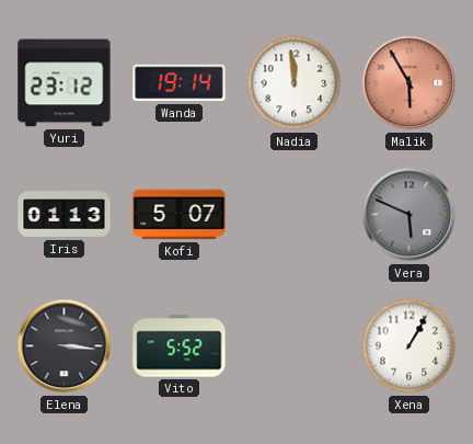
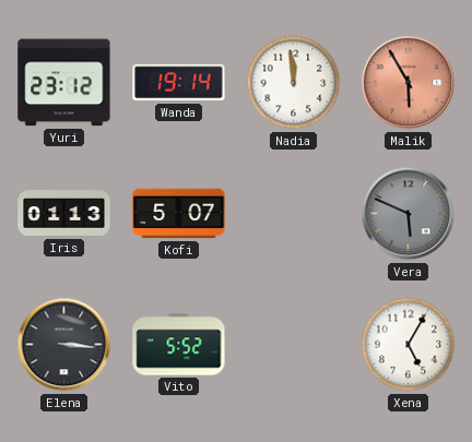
Xena: 1:05 -> 5:05 (409, 345)
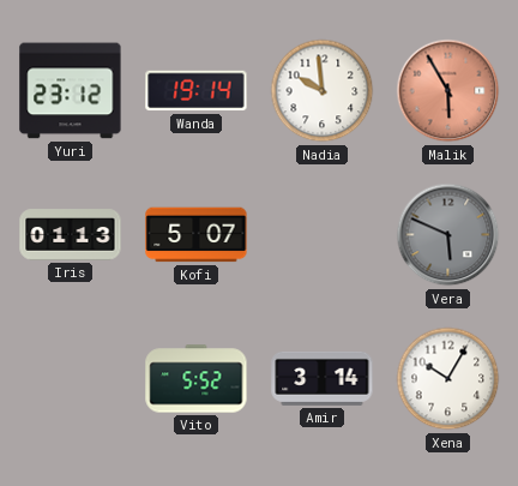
Nadia: 11:59 -> 9:59 (323, 91)
Elena: 3:16 -> none (64, 345)
Amir: none -> 3:14 (323, 378)
Xena: 5:05 -> 10:05 (448, 379)
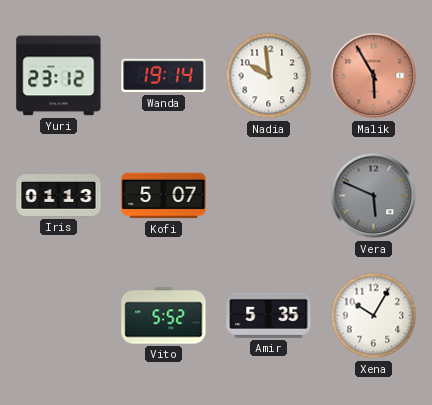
Amir: 3:14 -> 5:35 (269, 315)
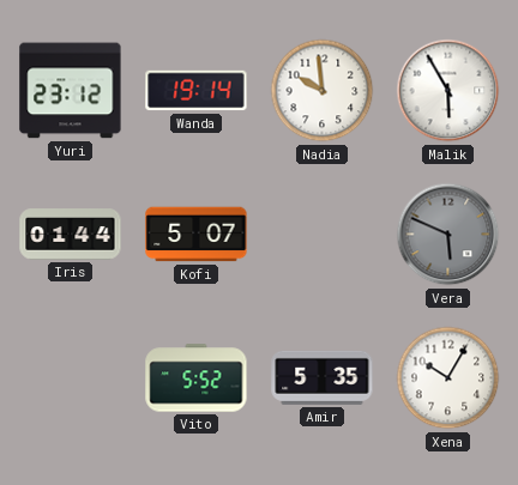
Malik dial: salmon -> white (448, 91)
Iris: 01:13 -> 01:44 (71, 235)
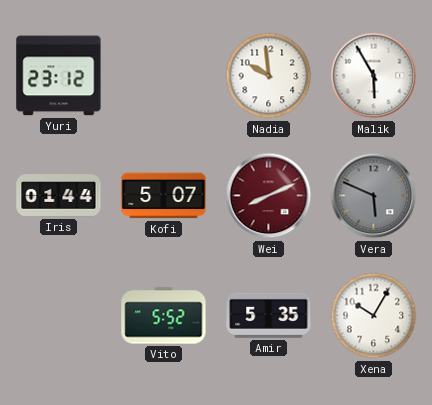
Wanda: 19:14 -> none (197, 91)
Wei: none -> 8:11 (269, 196)
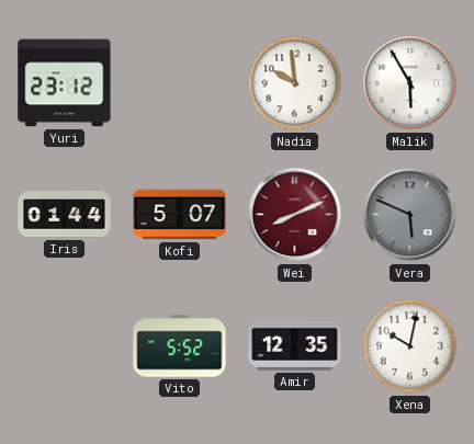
Amir: 5:35 -> 12:35 (295, 345)
Xena: 10:05 -> 10:02 (410, 346)
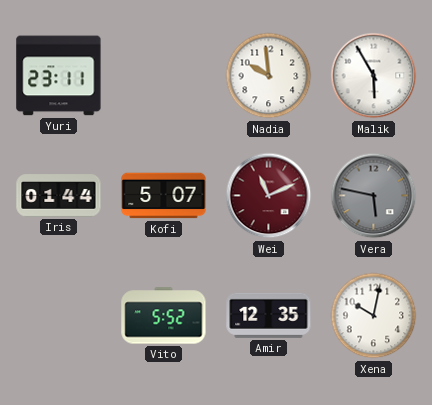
Yuri: 23:12 -> 23:11 (59, 76)
Wei: 8:11 -> 11:11 (269, 196)
Vera: 5:49 -> 5:47 (374, 196)
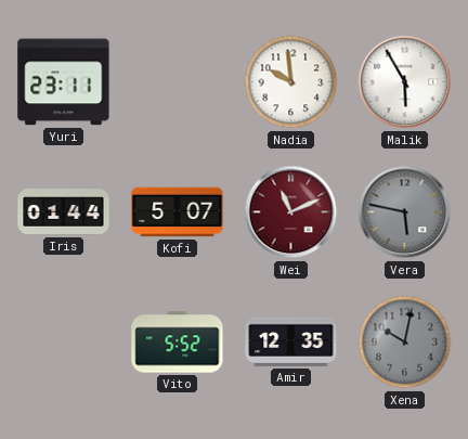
Xena dial: white -> grey (405, 343)
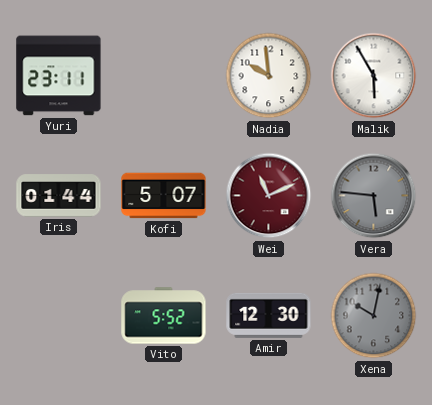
Vera: 5:47 -> 5:46 (374, 196)
Amir: 12:35 -> 12:30 (269, 315)
